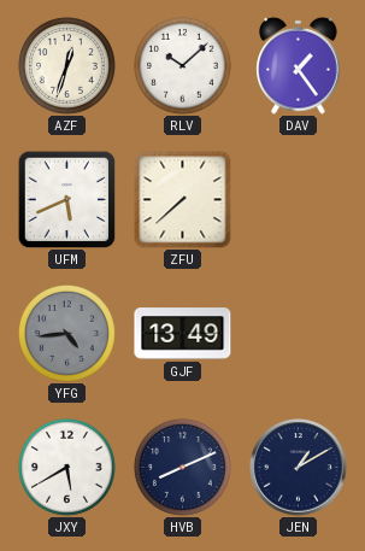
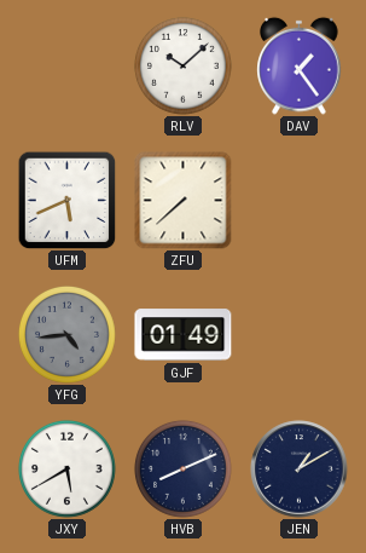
AZF: 12:33 -> none (66, 65)
GJF: 13:49 -> 01:49 (184, 335)
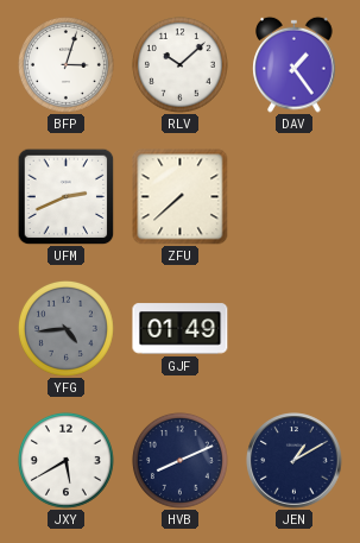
BFP: none -> 3:03 (65, 64)
UFM: 5:41 -> 2:41 (65, 196)
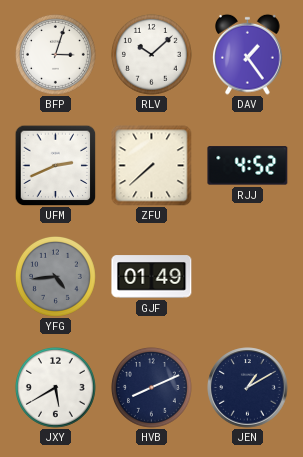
RJJ: none -> 4:52 (248, 166)
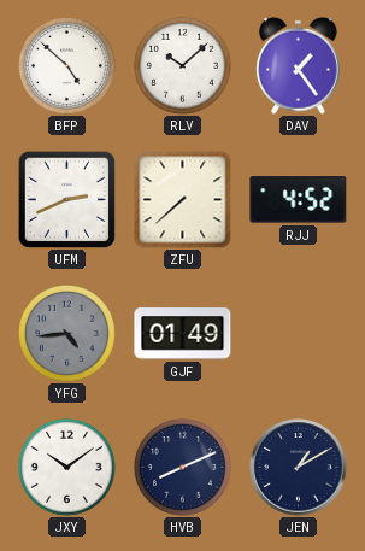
BFP: 3:03 -> 4:52 (66, 65)
JXY: 5:40 -> 10:09 (66, 467)
